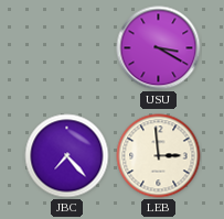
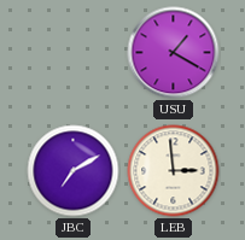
USU: 3:20 -> 1:20 (174, 53)
JBC: 7:23 -> 7:10 (74, 171)
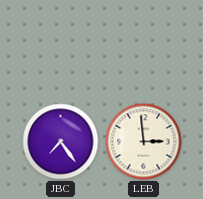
USU: 1:20 -> none (174, 53)
JBC: 7:10 -> 7:24 (61, 142)
